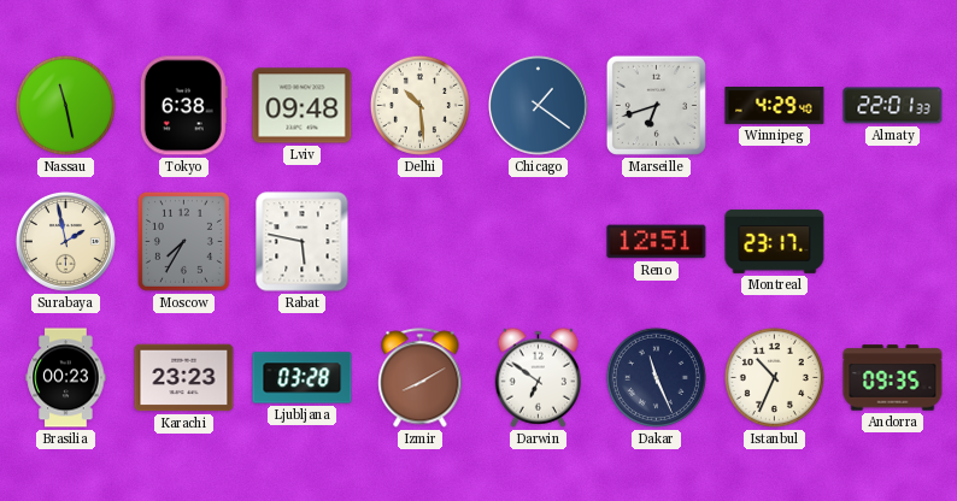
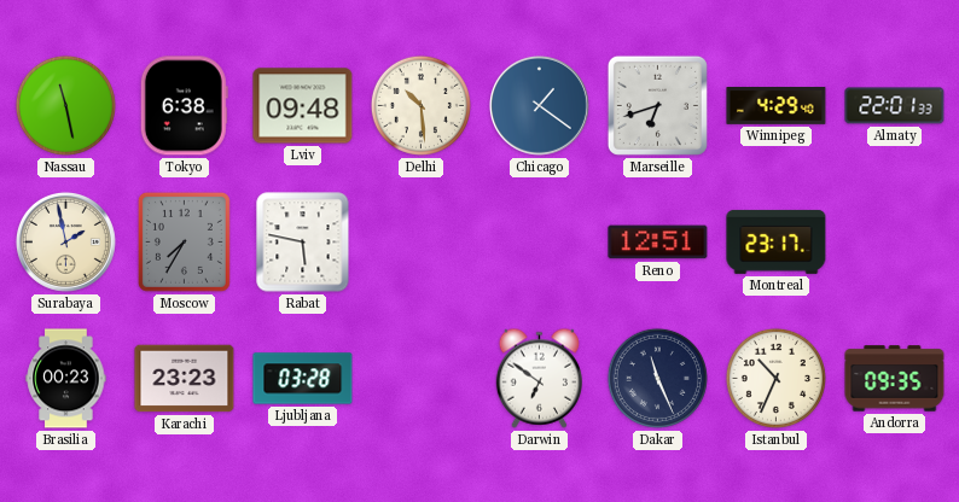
Izmir: 8:10 -> none (421, 378)
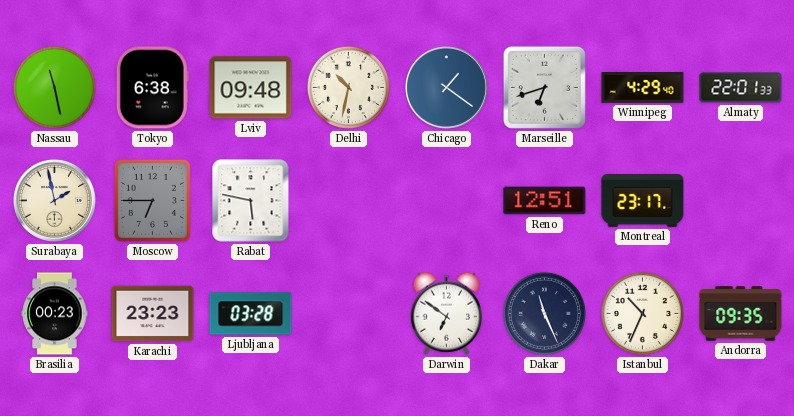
Delhi: 10:29 -> 10:32 (348, 87)
Moscow: 7:35 -> 6:45 (152, 200)
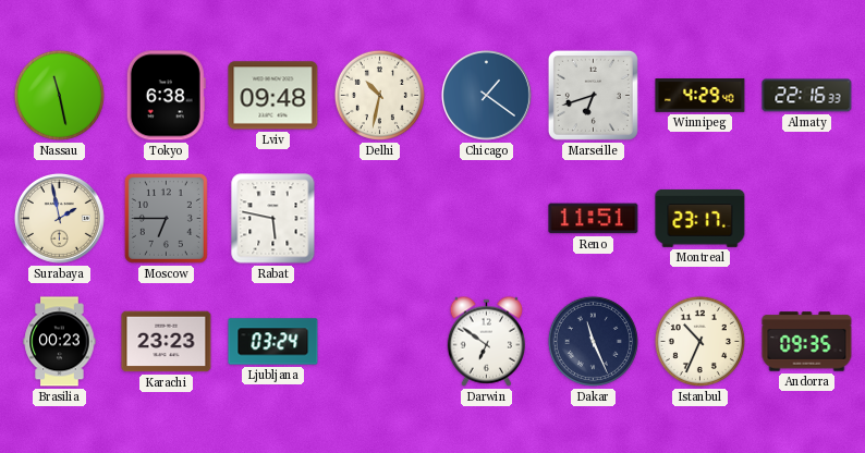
Almaty: 22:01 -> 22:16 (807, 96)
Reno: 12:51 -> 11:51 (594, 219)
Ljubljana: 03:28 -> 03:24 (273, 342)
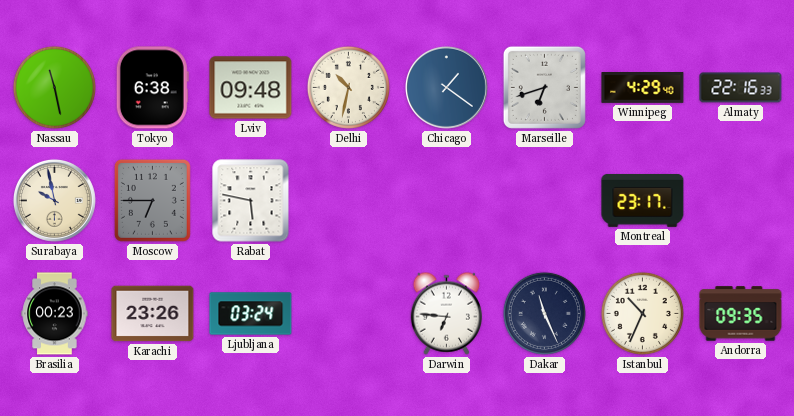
Surabaya: 1:58 -> 9:58 (54, 200)
Reno: 11:51 -> none (594, 219)
Karachi: 23:23 -> 23:26 (153, 314)
Darwin: 6:51 -> 6:46 (446, 313)
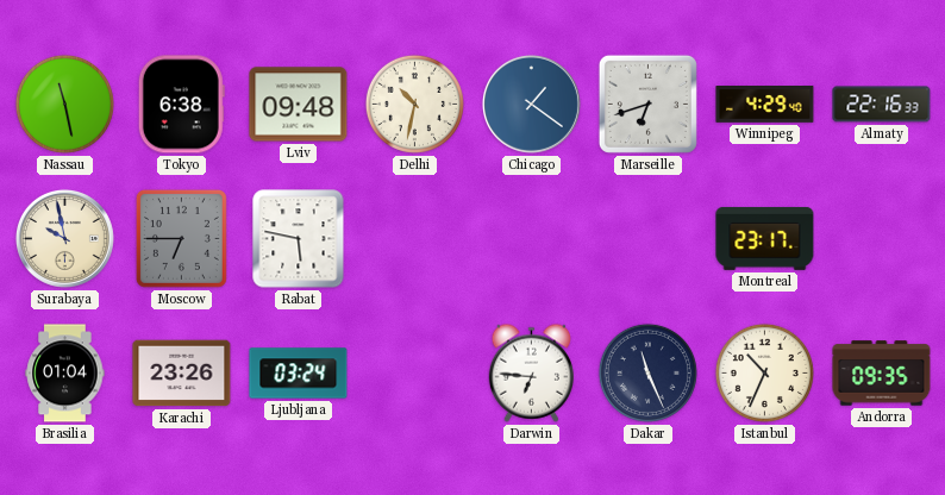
Brasilia: 00:23 -> 01:04 (65, 374)
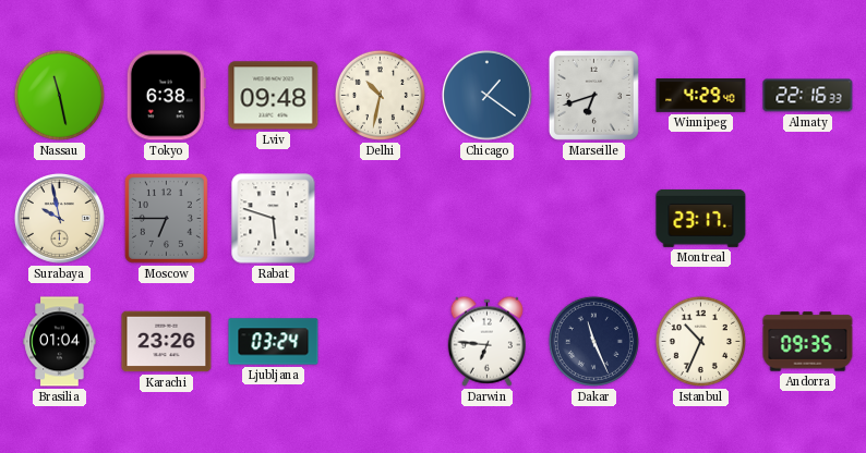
Rabat: 5:47 -> 5:48 (274, 219)
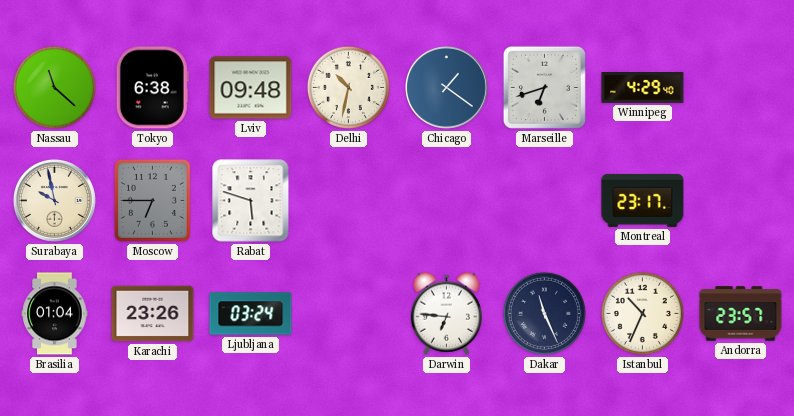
Nassau: 11:28 -> 11:22 (54, 87)
Almaty: 22:16 -> none (808, 96)
Andorra: 09:35 -> 23:57 (741, 314)
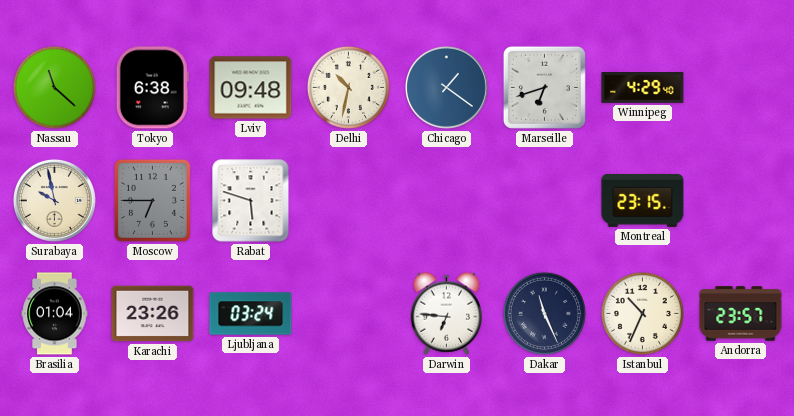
Montreal: 23:17 -> 23:15 (643, 200)
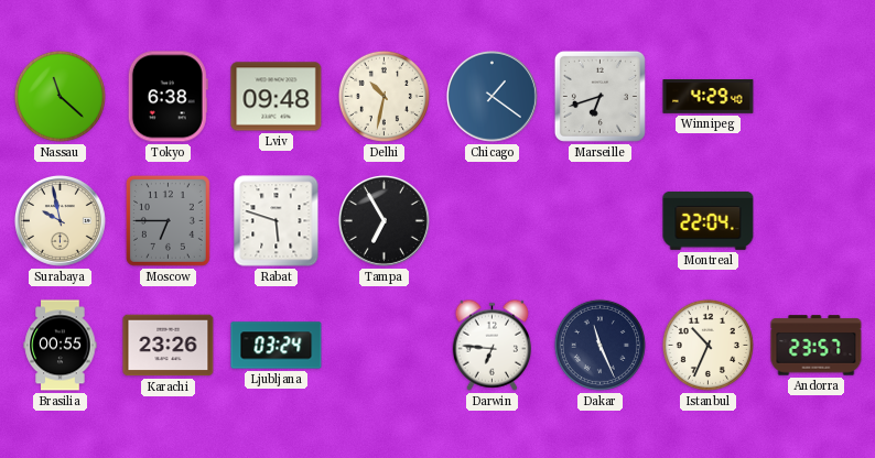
Tampa: none -> 6:55 (384, 220)
Montreal: 23:15 -> 22:04 (709, 220)
Brasilia: 01:04 -> 00:55 (61, 346)
